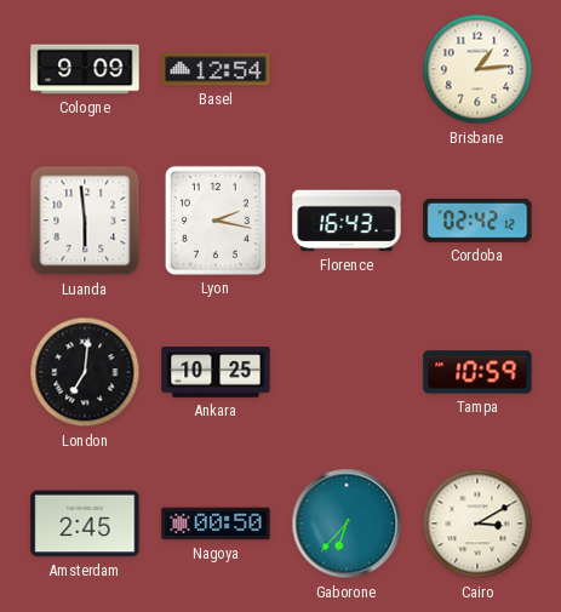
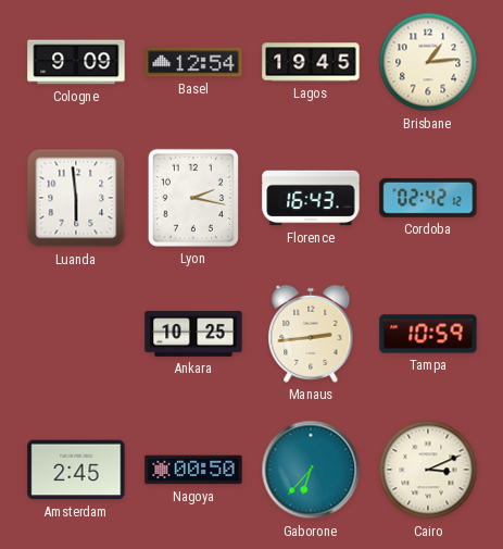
Lagos: none -> 19:45 (311, 62)
London: 7:01 -> none (85, 372)
Manaus: none -> 2:44 (311, 334)
Cairo: 3:10 -> 3:11 (428, 470)
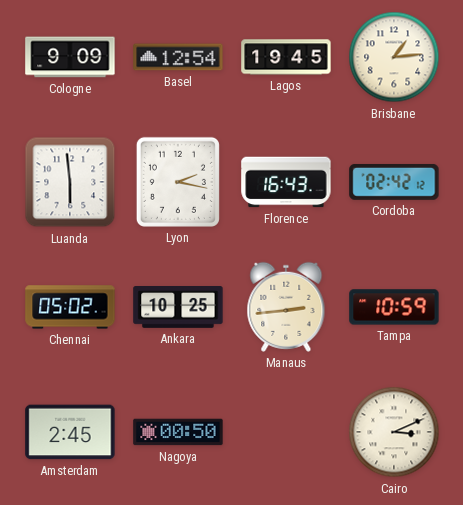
Chennai: none -> 05:02 (70, 307)
Gaborone: 6:37 -> none (311, 470)
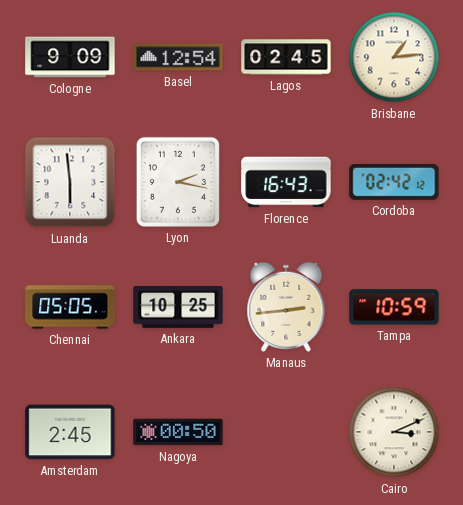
Lagos: 19:45 -> 02:45 (286, 57)
Chennai: 05:02 -> 05:05 (70, 307)
